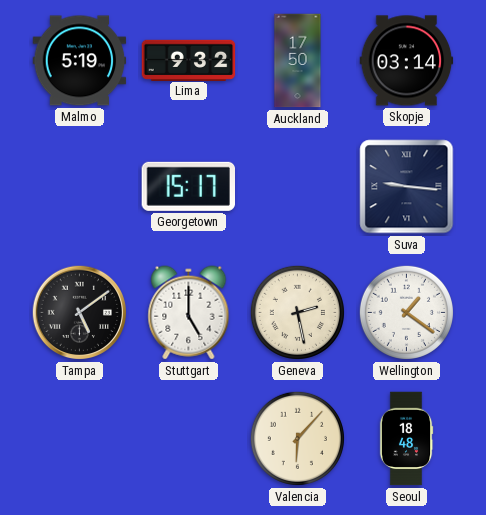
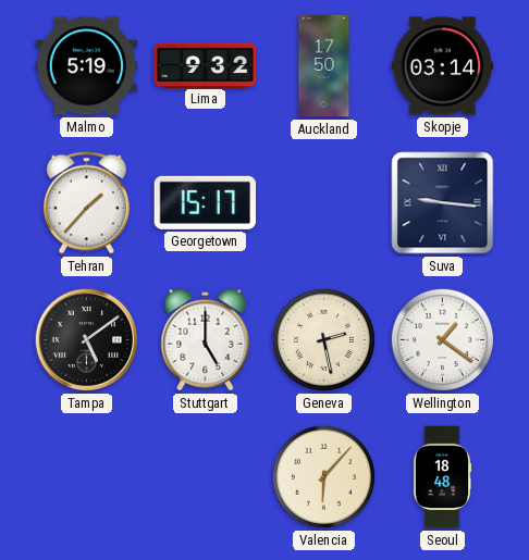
Tehran: none -> 1:37 (86, 203)
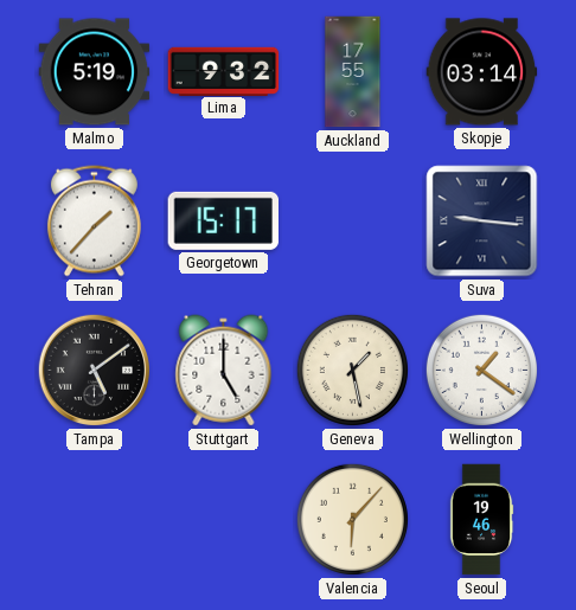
Auckland: 17:50 -> 17:55 (353, 72)
Geneva: 2:28 -> 1:28 (352, 370)
Seoul: 18:48 -> 19:46 (481, 520)
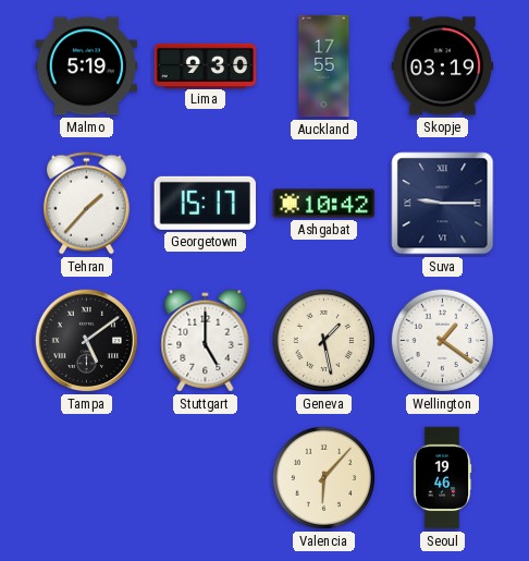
Lima: 9:32 -> 9:30 (206, 65)
Skopje: 03:14 -> 03:19 (443, 66)
Ashgabat: none -> 10:42 (324, 204)
Suva: 9:16 -> 9:15 (443, 204)
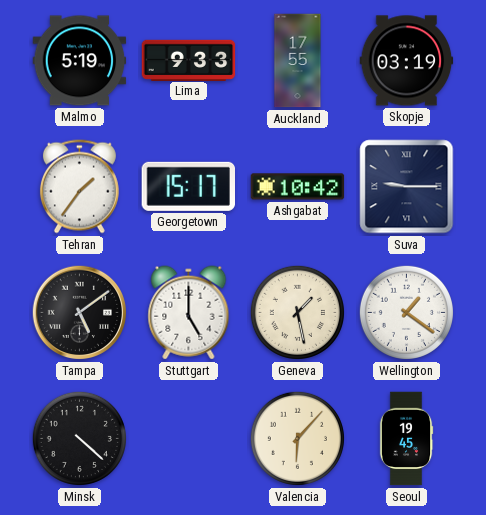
Lima: 9:30 -> 9:33 (189, 60)
Tehran: 1:37 -> 1:36 (79, 187)
Minsk: none -> 4:22 (79, 438)
Seoul: 19:46 -> 19:45 (406, 439)
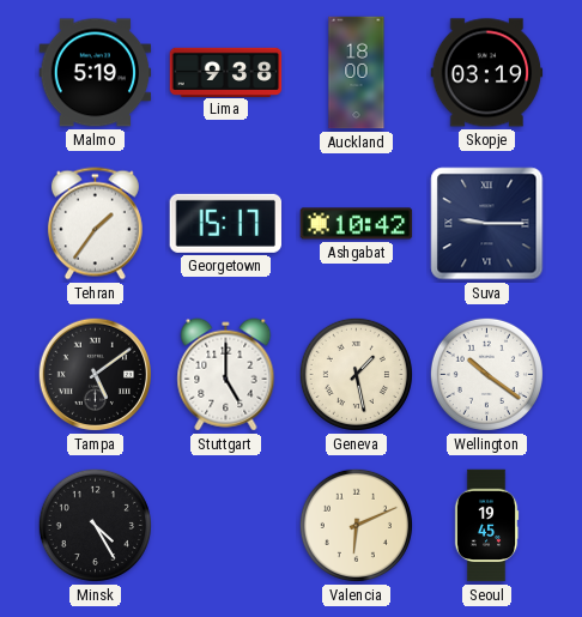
Lima: 9:33 -> 9:38 (226, 72)
Auckland: 17:55 -> 18:00 (357, 73)
Wellington: 1:21 -> 10:21 (486, 374)
Minsk: 4:22 -> 4:25 (95, 525)
Valencia: 6:07 -> 6:11 (356, 525)
